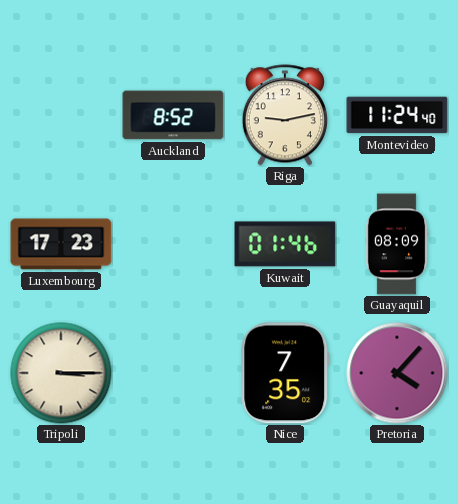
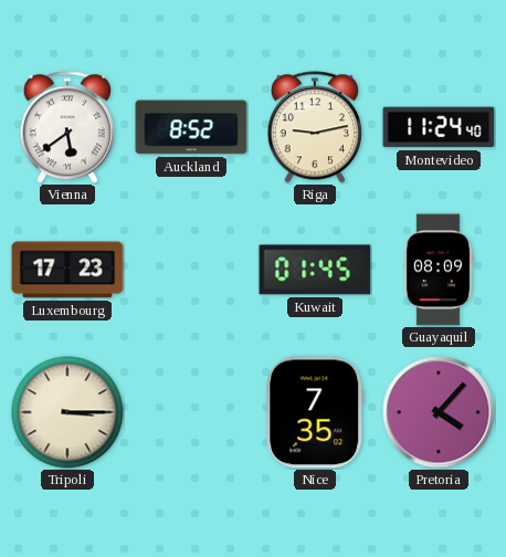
Vienna: none -> 5:39 (67, 127)
Kuwait: 01:46 -> 01:45 (315, 270)
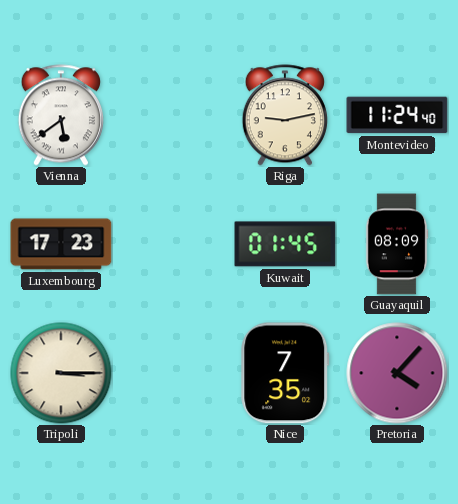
Auckland: 8:52 -> none (191, 127)
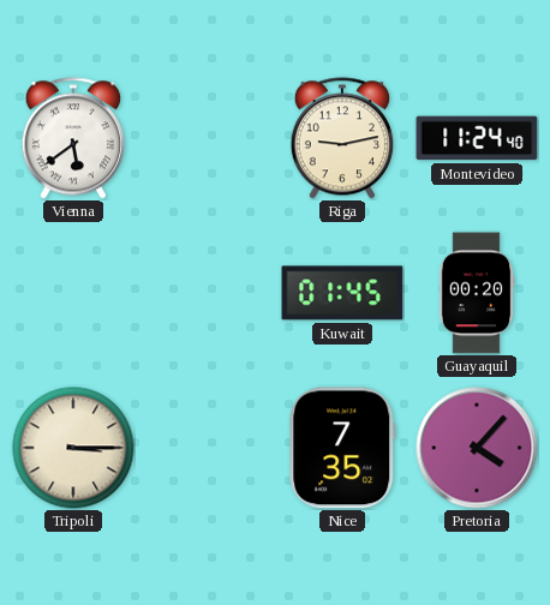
Luxembourg: 17:23 -> none (61, 244)
Guayaquil: 08:09 -> 00:20 (477, 293)
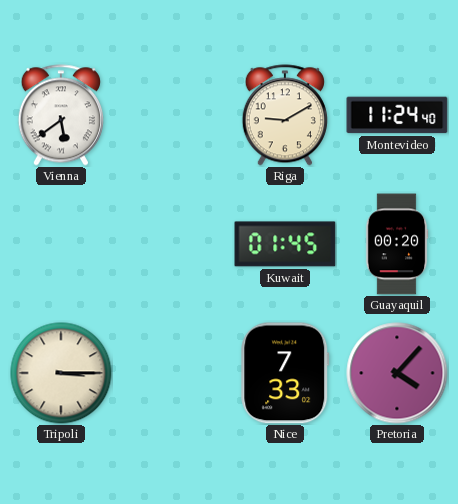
Riga: 9:13 -> 9:10 (285, 115)
Nice: 7:35 -> 7:33 (285, 373)
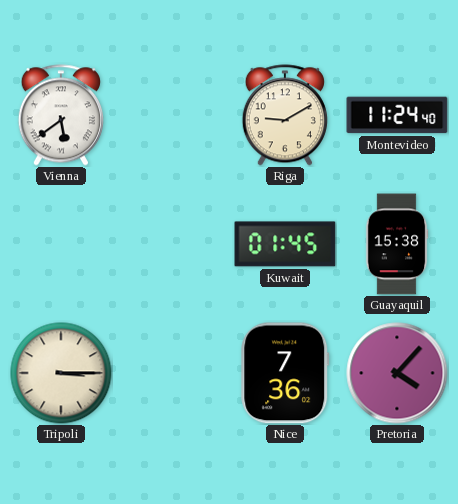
Guayaquil: 00:20 -> 15:38 (397, 244)
Nice: 7:33 -> 7:36 (285, 373)
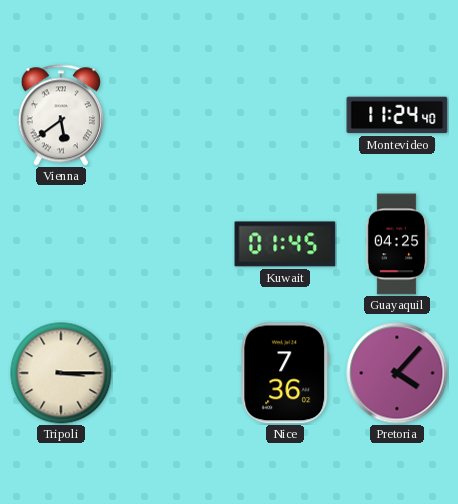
Riga: 9:10 -> none (285, 115)
Guayaquil: 15:38 -> 04:25 (397, 244)
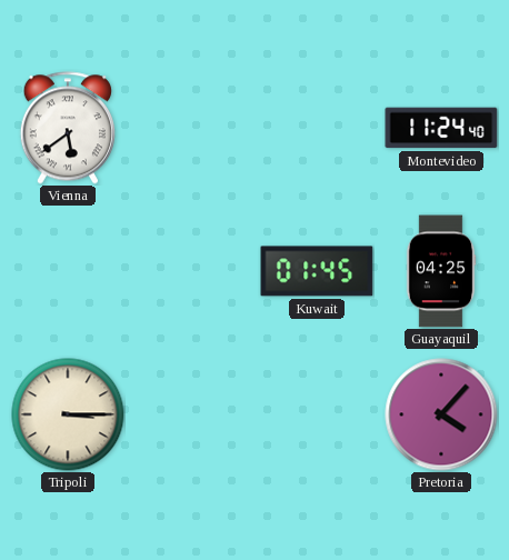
Nice: 7:36 -> none (285, 373)
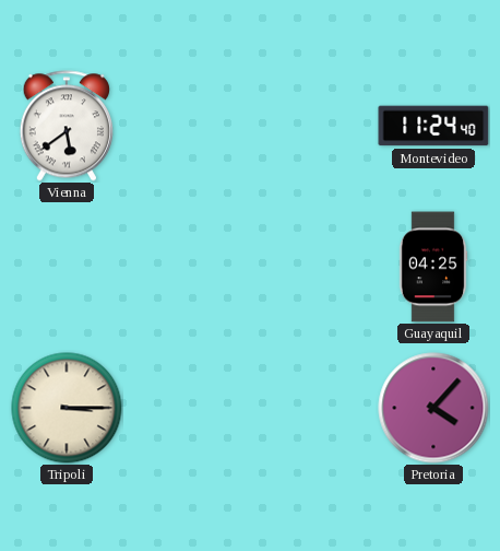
Kuwait: 01:45 -> none (317, 271)
